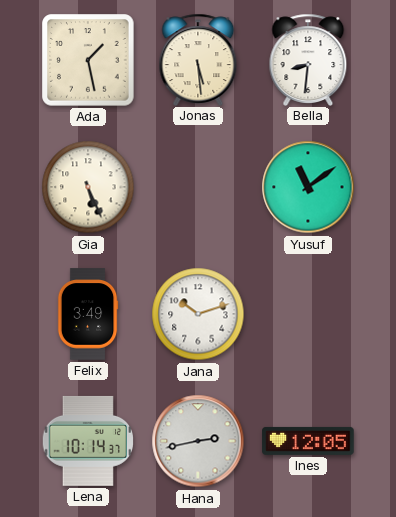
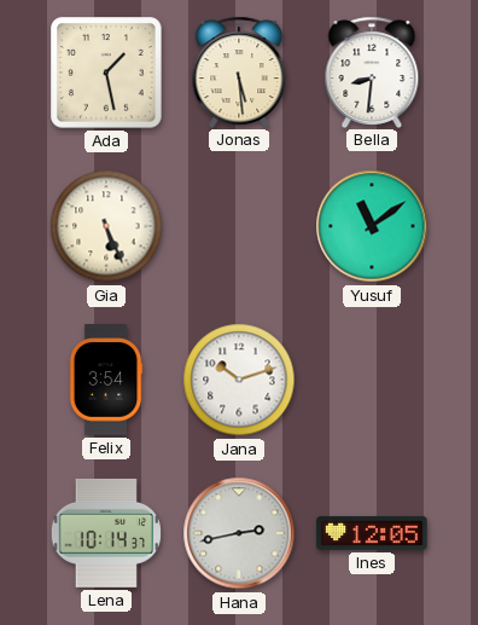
Felix: 3:49 -> 3:54 (106, 380)
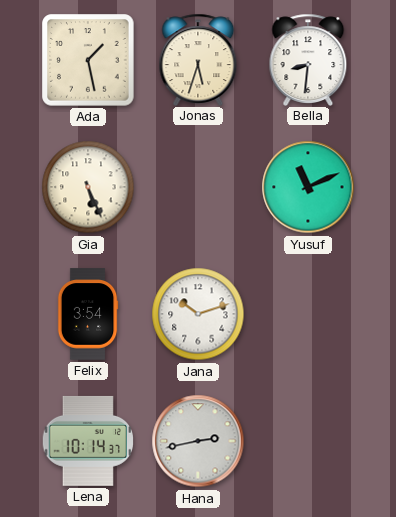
Jonas: 5:29 -> 5:33 (198, 59)
Yusuf: 11:09 -> 11:11 (308, 187)
Ines: 12:05 -> none (372, 533)
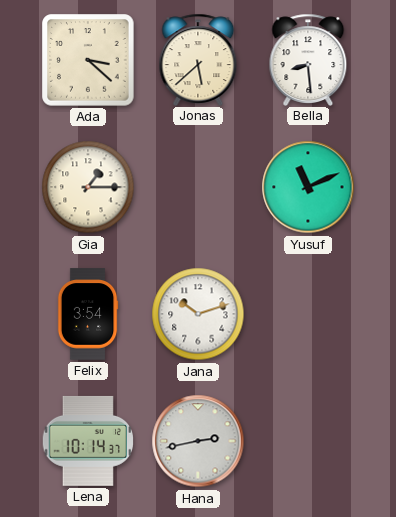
Ada: 1:28 -> 3:22 (88, 60)
Jonas: 5:33 -> 5:38 (198, 59)
Bella: 8:31 -> 8:29 (308, 59)
Gia: 5:26 -> 1:15 (88, 187)
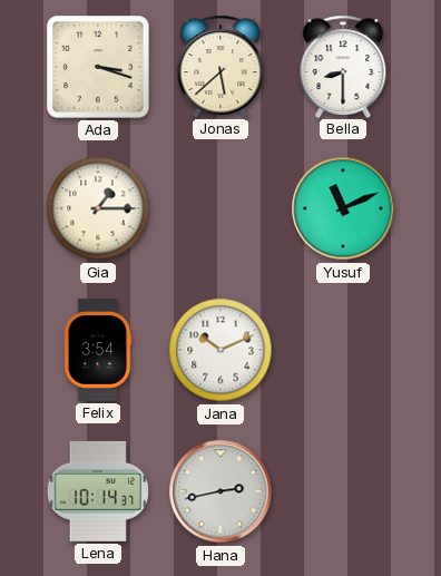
Ada: 3:22 -> 3:18 (98, 67)
Bella: 8:29 -> 8:30 (343, 66)
Jana: 10:12 -> 10:11 (220, 350)
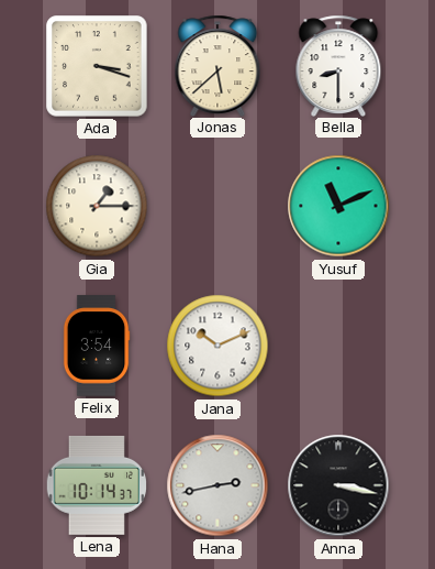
Anna: none -> 3:17 (338, 485)
